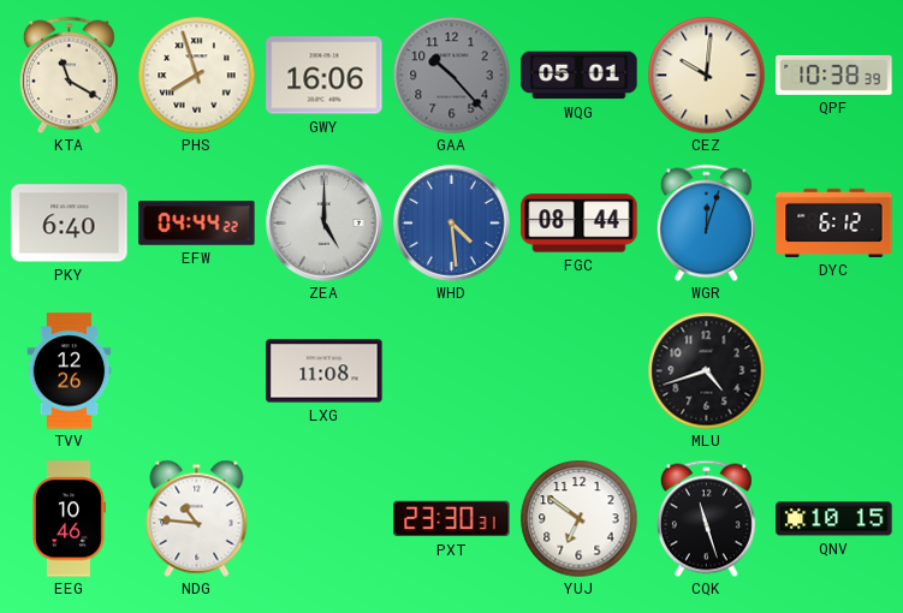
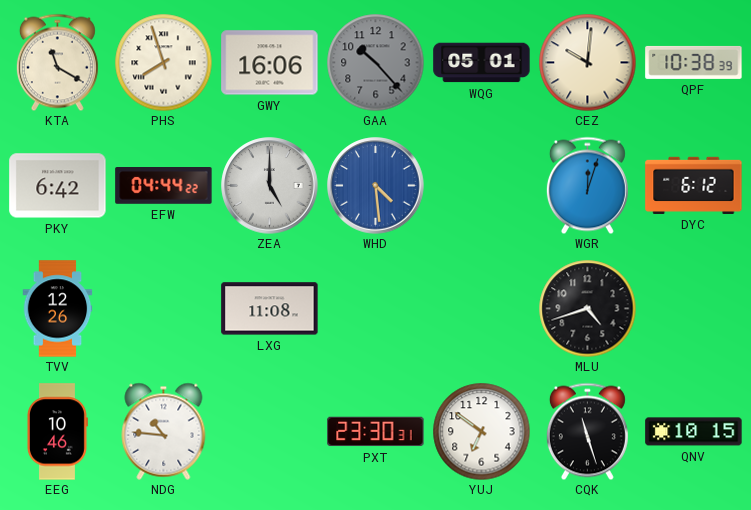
PKY: 6:40 -> 6:42 (58, 186)
FGC: 08:44 -> none (580, 224)
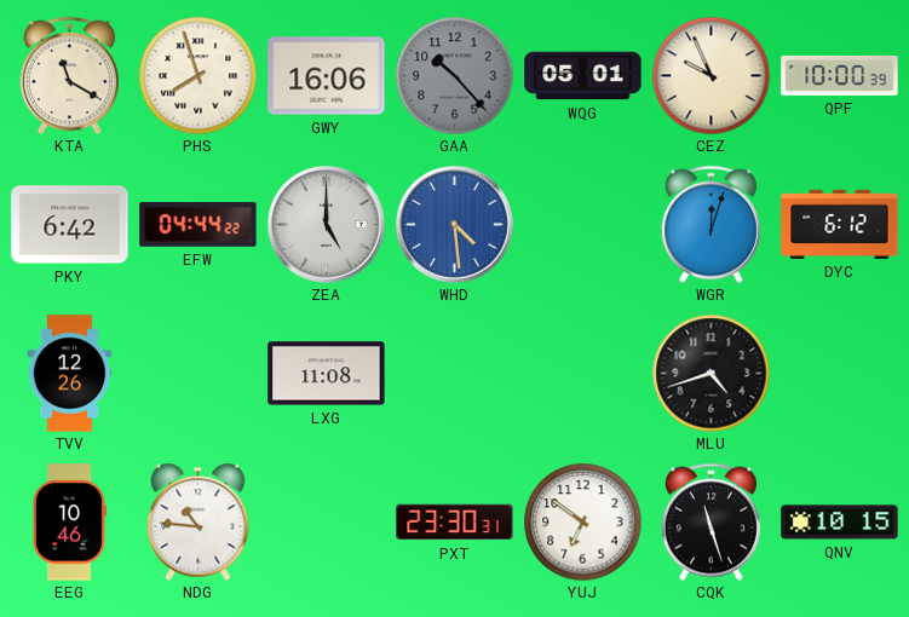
CEZ: 10:01 -> 9:56 (710, 75)
QPF: 10:38 -> 10:00 (840, 75)
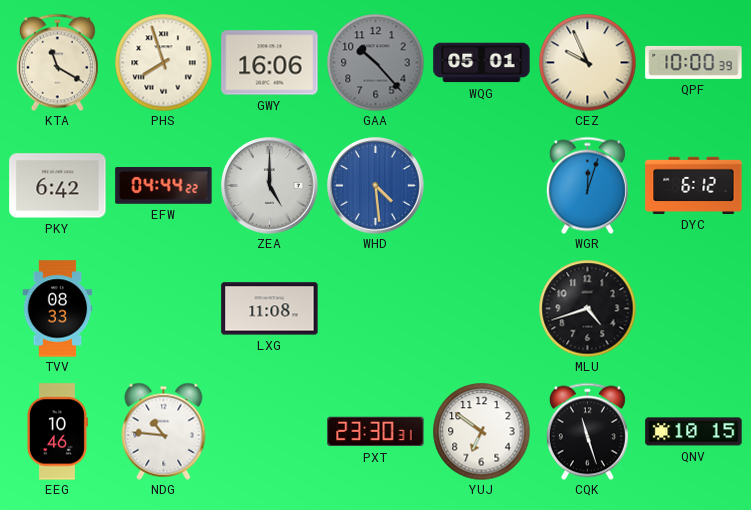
TVV: 12:26 -> 08:33 (58, 309)
